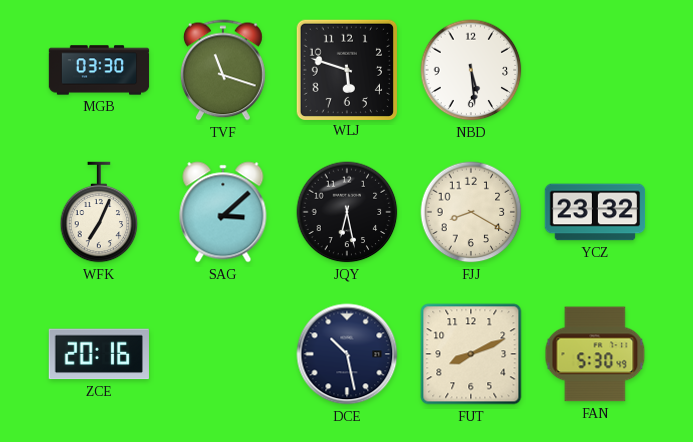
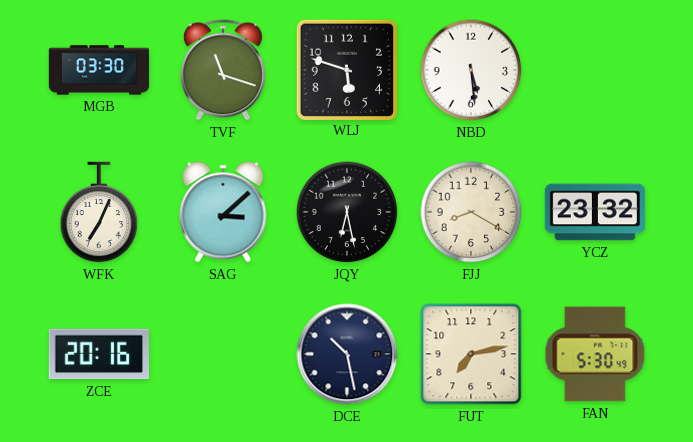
FUT: 8:11 -> 7:13 (471, 354)
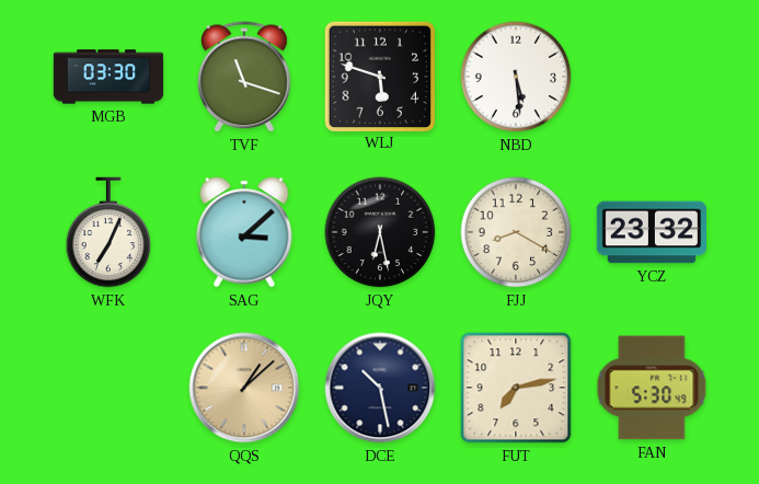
ZCE: 20:16 -> none (99, 354)
QQS: none -> 1:08 (244, 388)
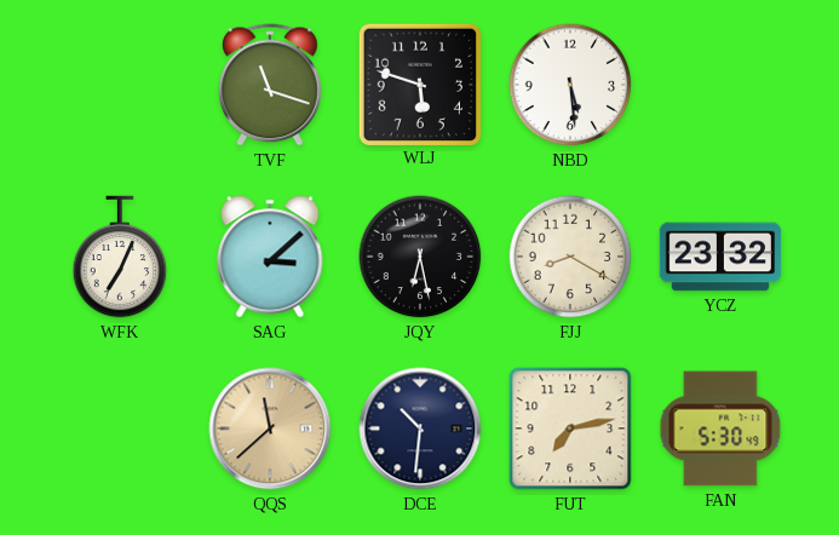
MGB: 03:30 -> none (108, 77)
QQS: 1:08 -> 11:38 (270, 428)
DCE: 10:28 -> 10:31 (420, 428)
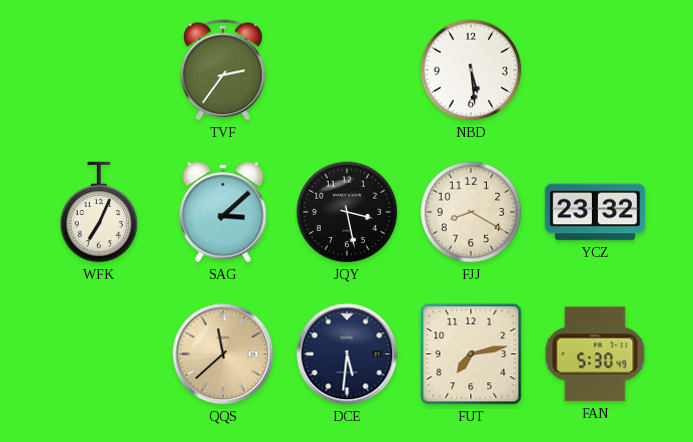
TVF: 11:18 -> 2:36 (224, 70)
WLJ: 5:48 -> none (419, 84)
JQY: 6:28 -> 3:28 (347, 212)
DCE: 10:31 -> 5:31 (347, 354)
